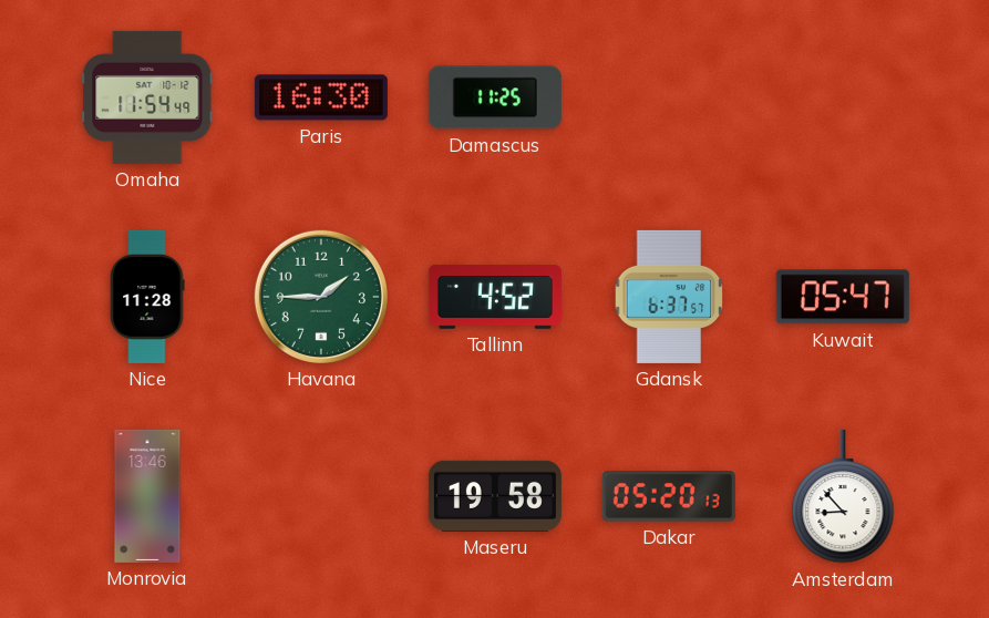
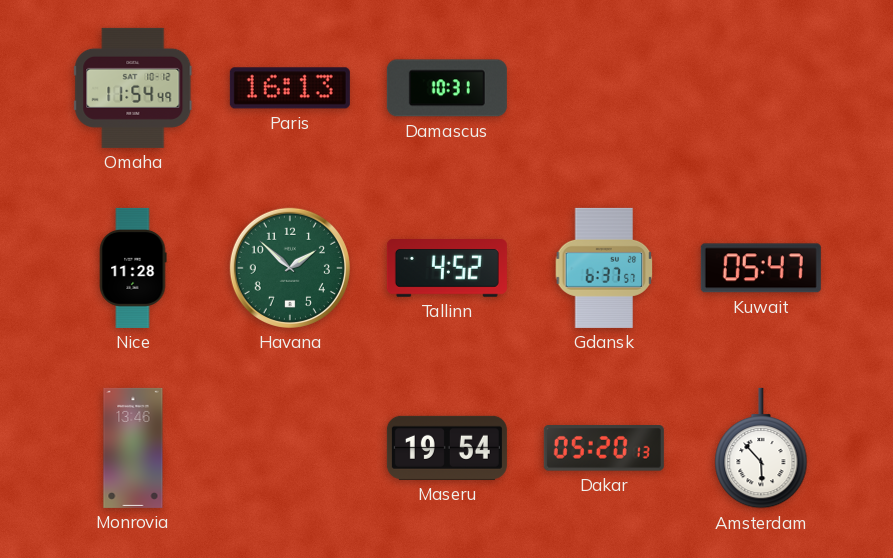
Paris: 16:30 -> 16:13 (290, 88)
Damascus: 11:25 -> 10:31 (447, 88)
Havana: 1:45 -> 1:52 (290, 268)
Maseru: 19:58 -> 19:54 (447, 448)
Amsterdam: 8:53 -> 5:53 (761, 448)
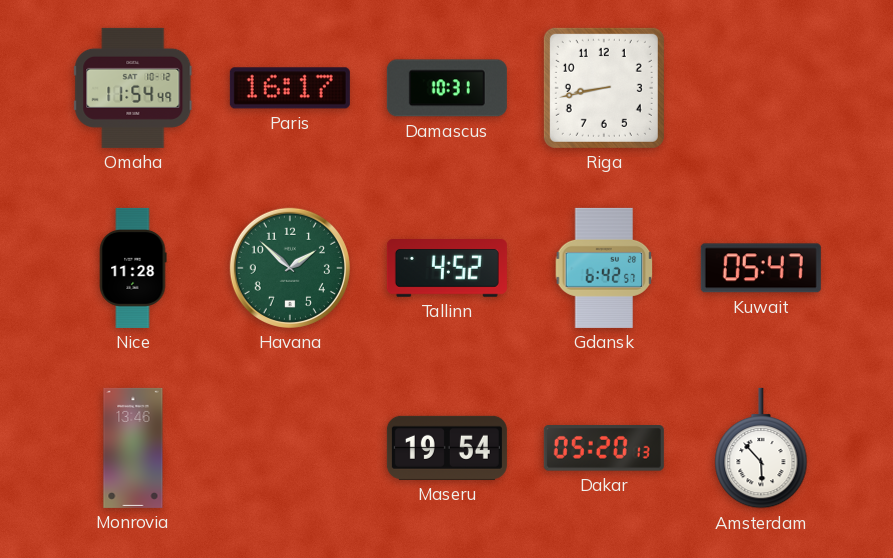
Paris: 16:13 -> 16:17 (290, 88)
Riga: none -> 8:43 (604, 88)
Gdansk: 6:37 -> 6:42 (604, 268)
